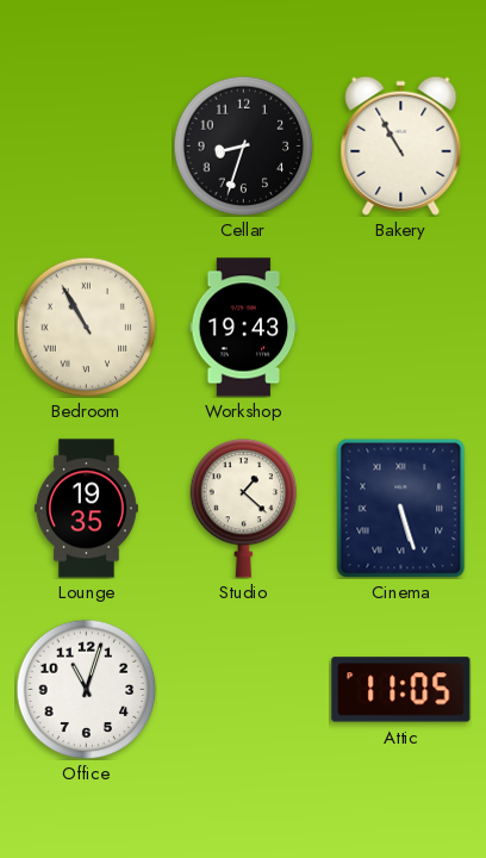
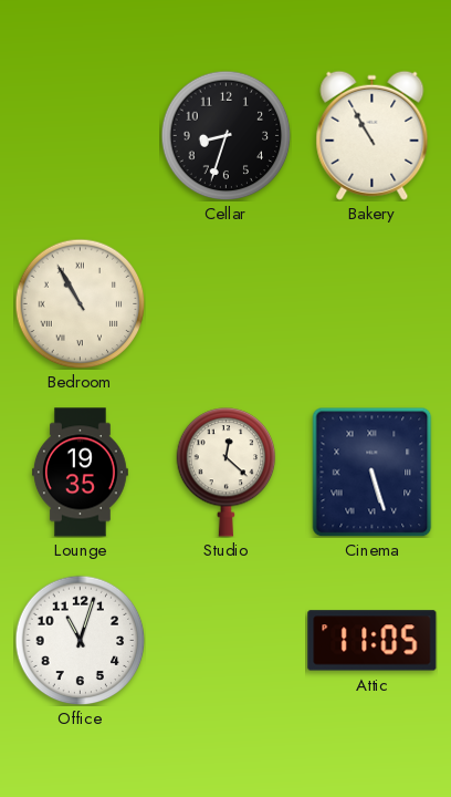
Workshop: 19:43 -> none (244, 328)
Studio: 1:22 -> 12:22 (227, 473)
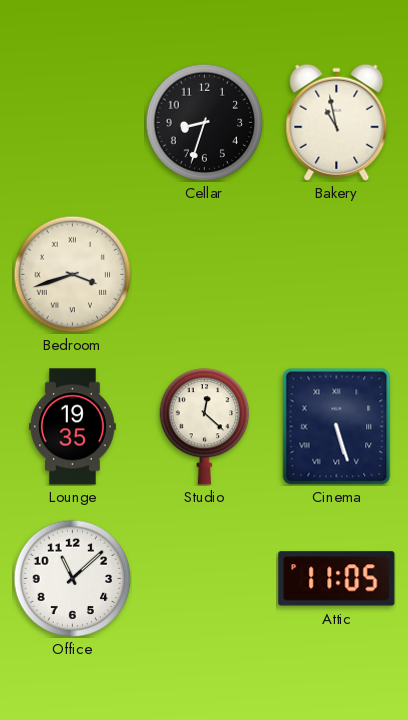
Bakery: 10:55 -> 10:58 (337, 122)
Bedroom: 10:55 -> 3:42 (72, 274)
Office: 11:03 -> 11:08 (72, 578)
